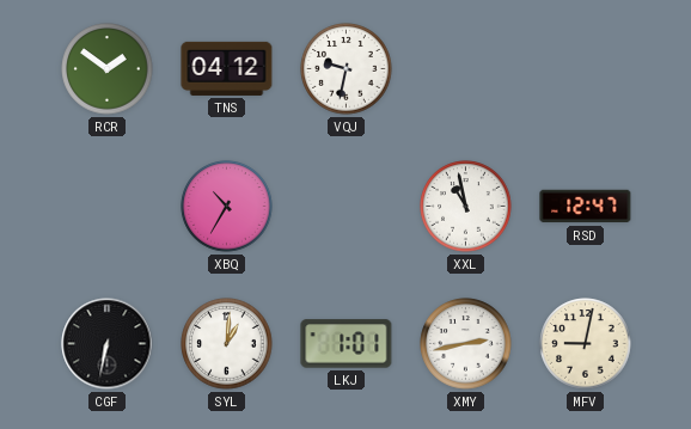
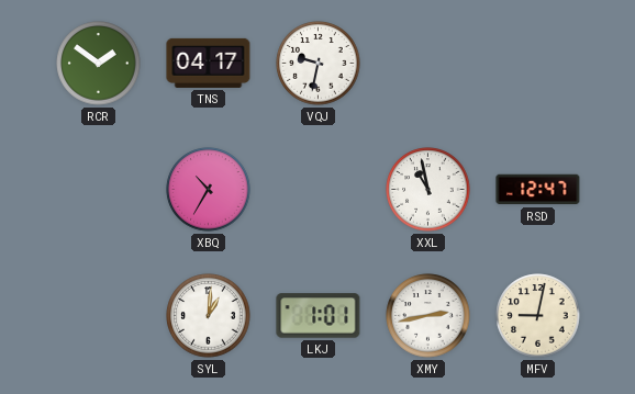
TNS: 04:12 -> 04:17 (209, 63)
CGF: 6:32 -> none (108, 344)
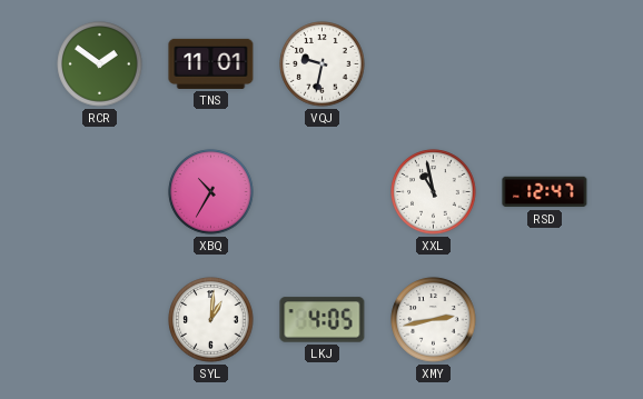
TNS: 04:17 -> 11:01 (211, 63)
LKJ: 1:01 -> 4:05 (323, 320)
MFV: 9:02 -> none (538, 316)
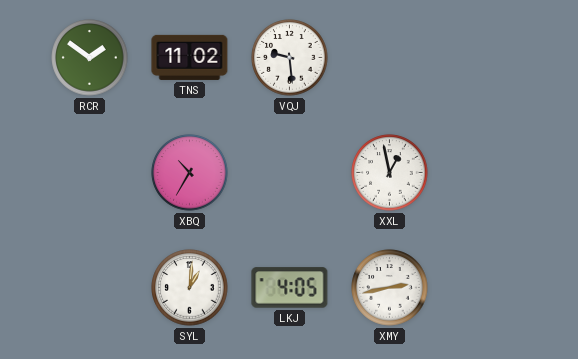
TNS: 11:01 -> 11:02 (190, 57)
VQJ: 9:32 -> 9:29 (290, 58)
XXL: 10:58 -> 12:58 (390, 173)
RSD: 12:47 -> none (545, 192)
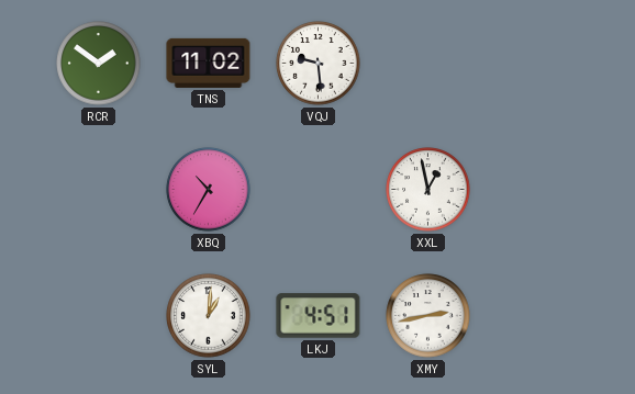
LKJ: 4:05 -> 4:51 (319, 316)
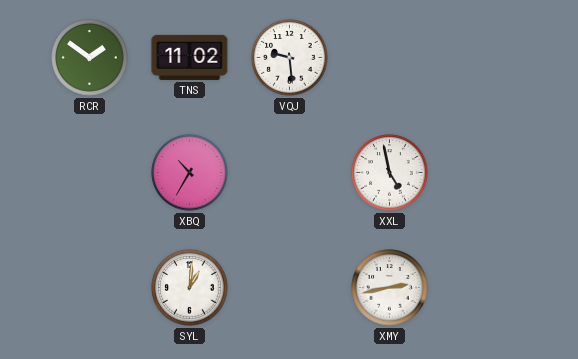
XXL: 12:58 -> 4:58 (390, 173)
LKJ: 4:51 -> none (319, 316)
